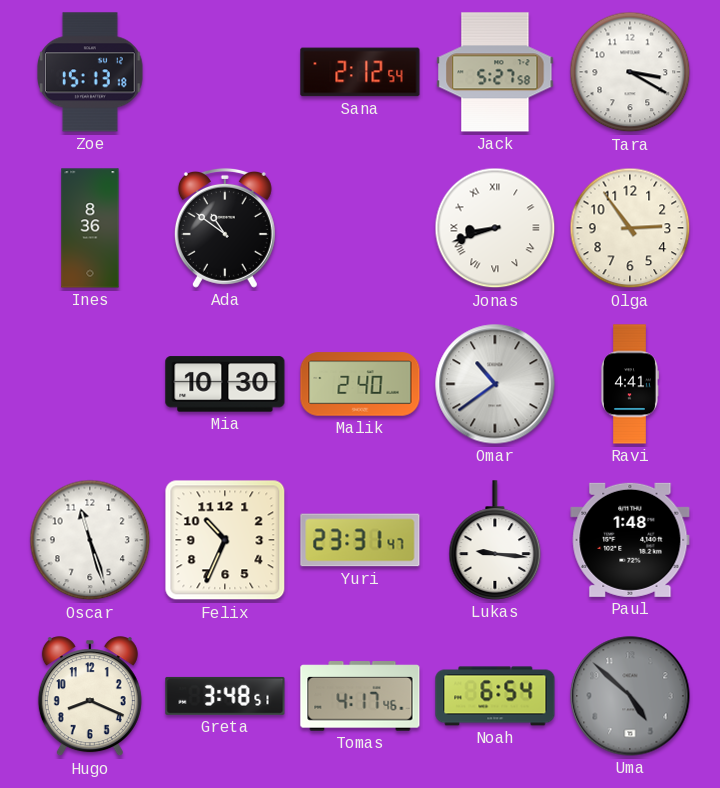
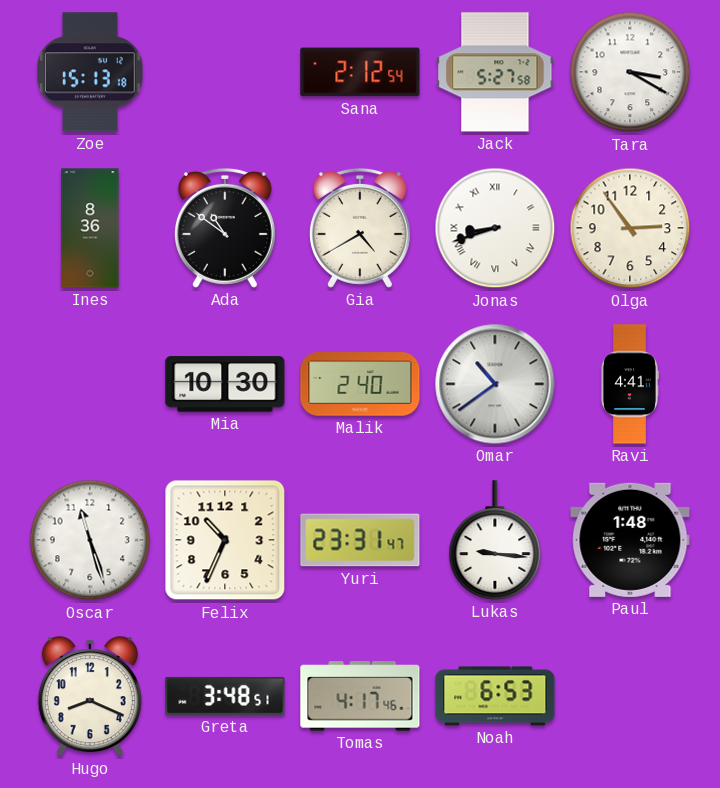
Gia: none -> 4:40 (360, 228)
Noah: 6:54 -> 6:53 (495, 696)
Uma: 4:52 -> none (630, 696)
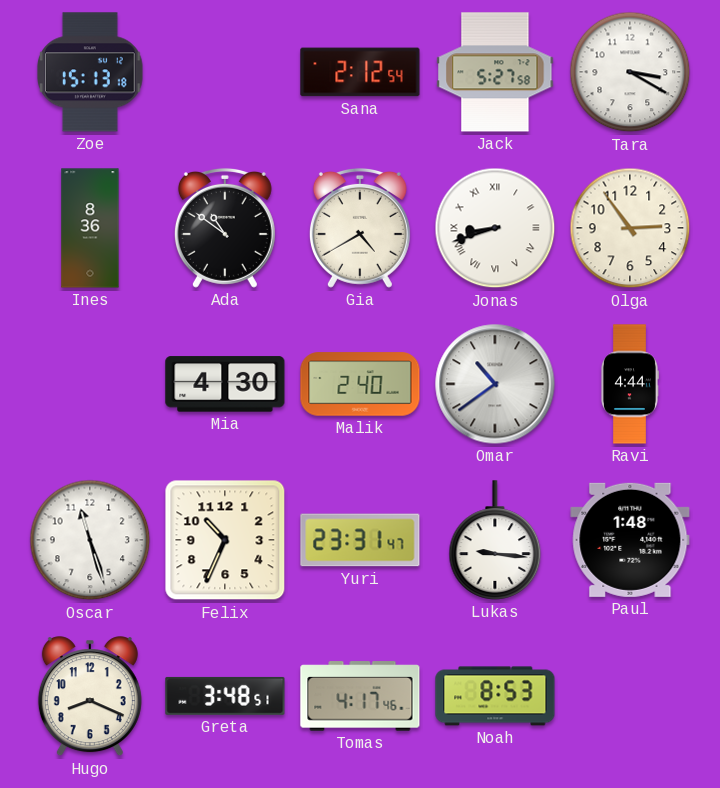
Mia: 10:30 -> 4:30 (225, 384)
Ravi: 4:41 -> 4:44 (630, 384)
Noah: 6:53 -> 8:53 (495, 696)
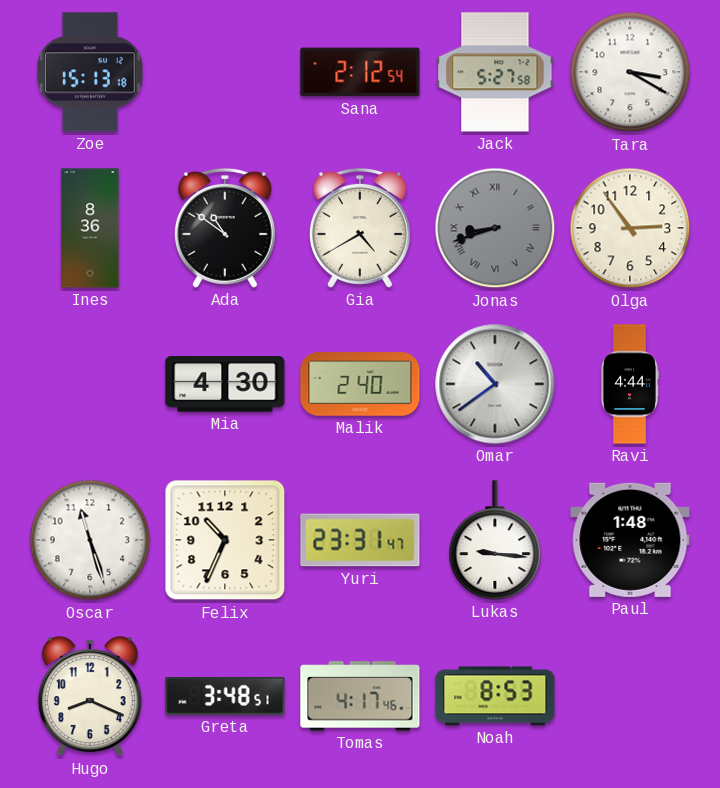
Jonas dial: white -> grey (495, 228)
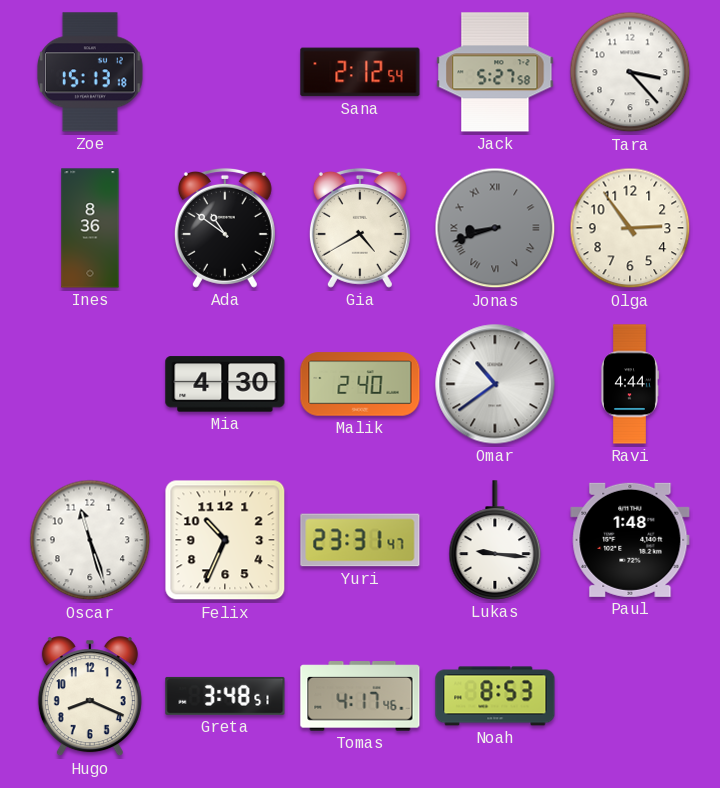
Tara: 3:20 -> 3:23 (630, 72)
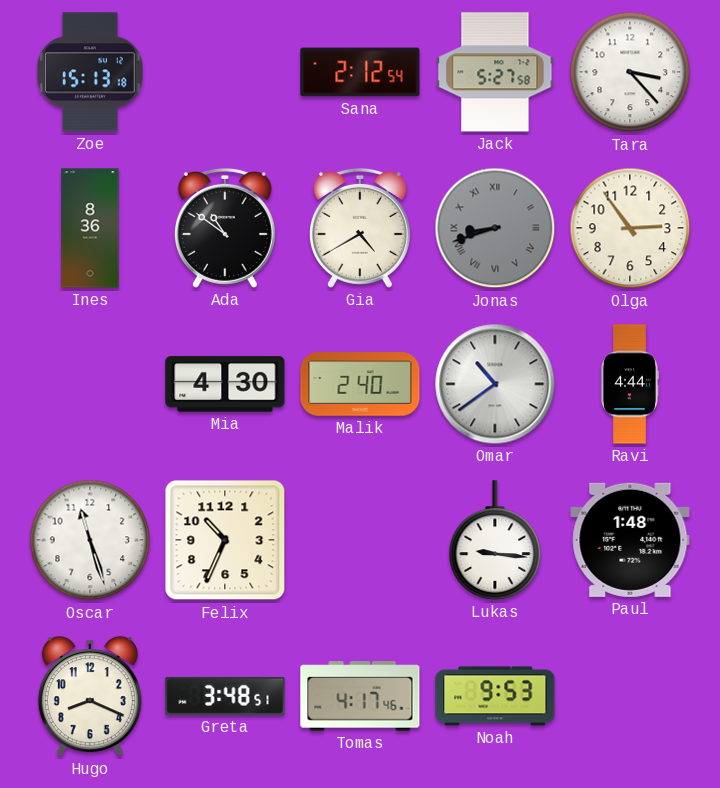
Yuri: 23:31 -> none (360, 540)
Noah: 8:53 -> 9:53 (495, 696)
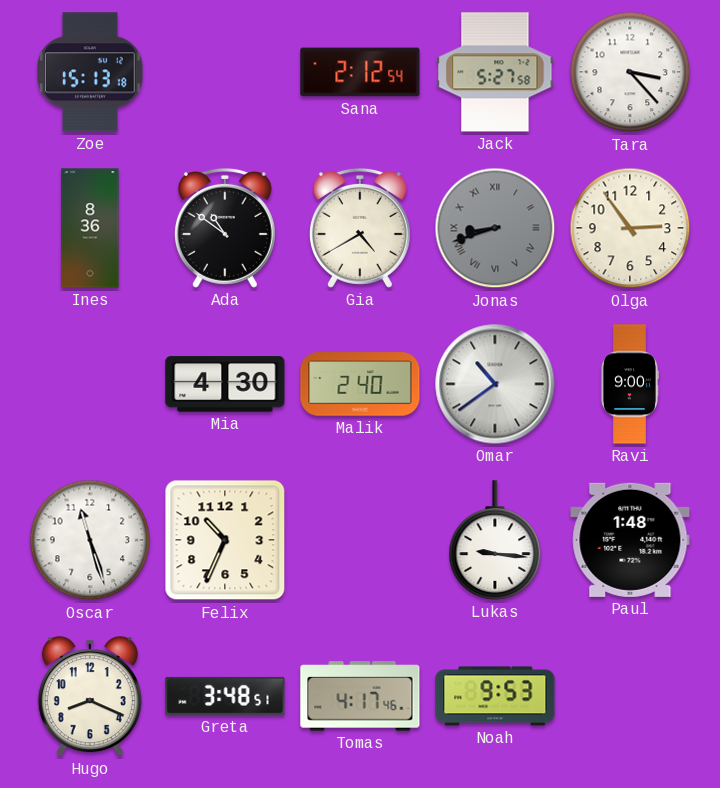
Ravi: 4:44 -> 9:00 (630, 384)
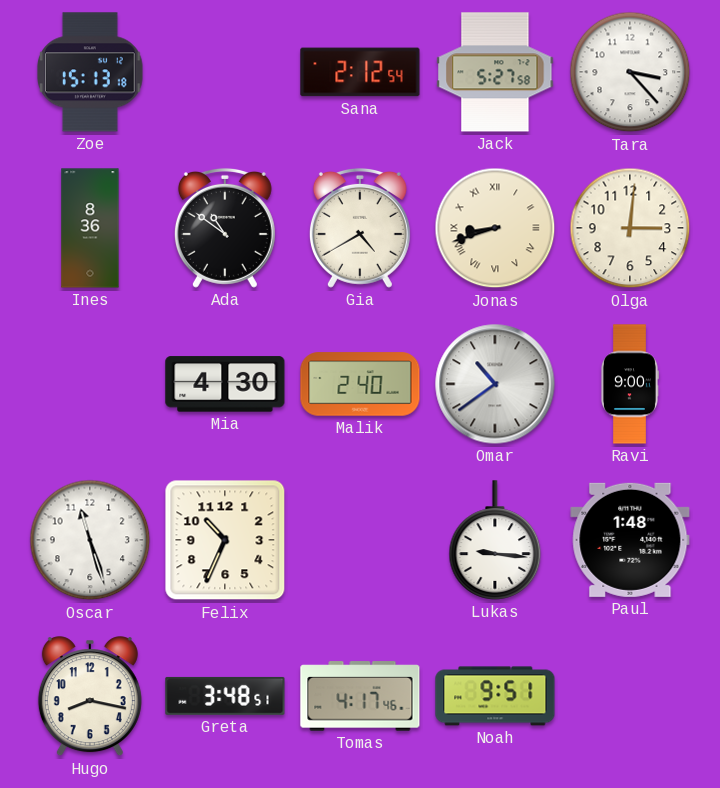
Jonas dial: grey -> cream (495, 228)
Olga: 2:54 -> 3:01 (630, 228)
Hugo: 8:19 -> 8:17 (90, 697)
Noah: 9:53 -> 9:51 (495, 696)
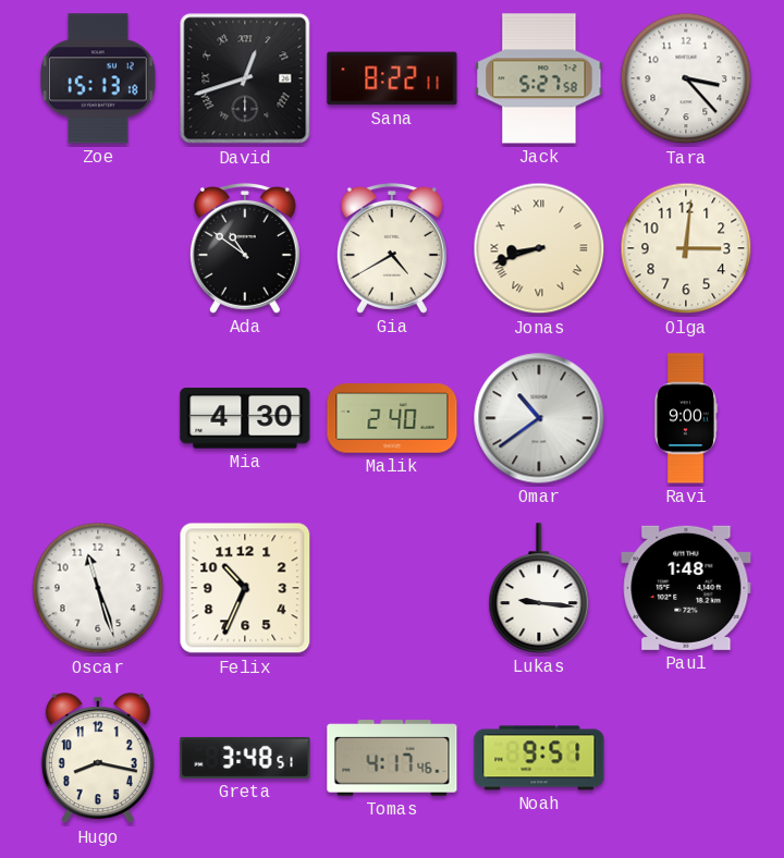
David: none -> 12:42 (245, 78)
Sana: 2:12 -> 8:22 (392, 78)
Ines: 8:36 -> none (90, 228)
